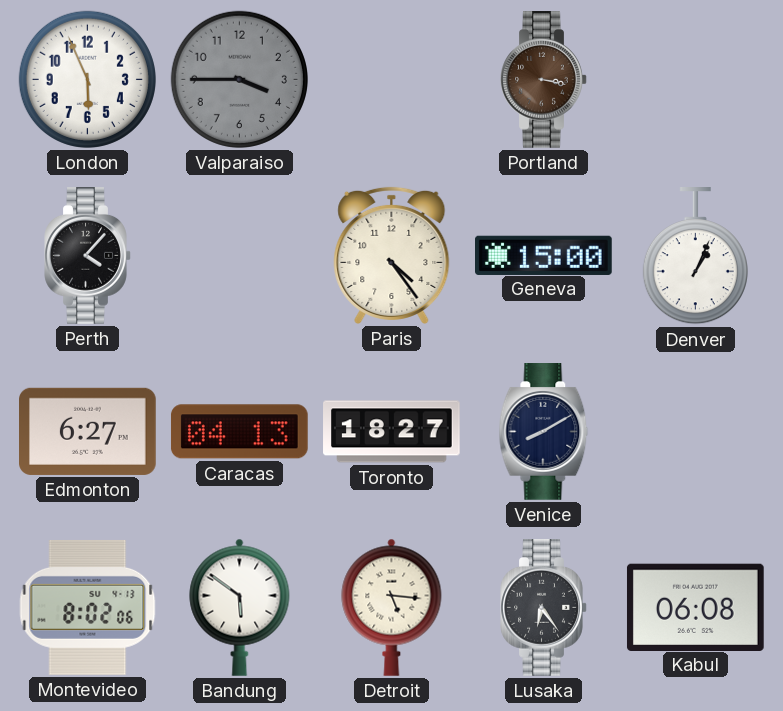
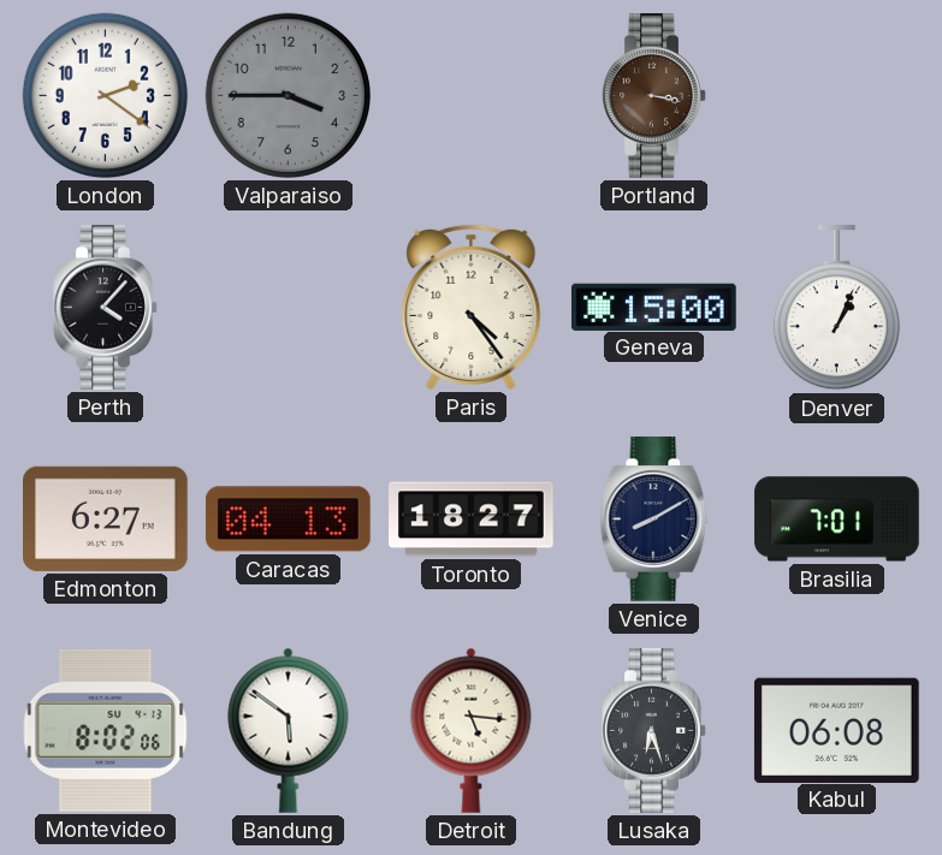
London: 5:56 -> 2:21 (105, 95)
Brasilia: none -> 7:01 (837, 519)
Lusaka: 6:24 -> 6:27 (654, 731)
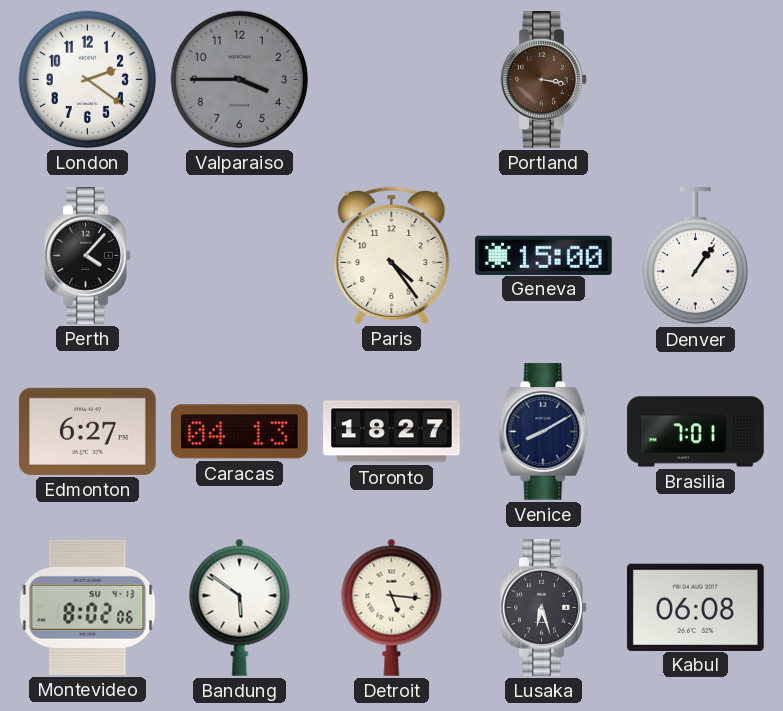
Denver: 1:04 -> 1:06 (695, 257)
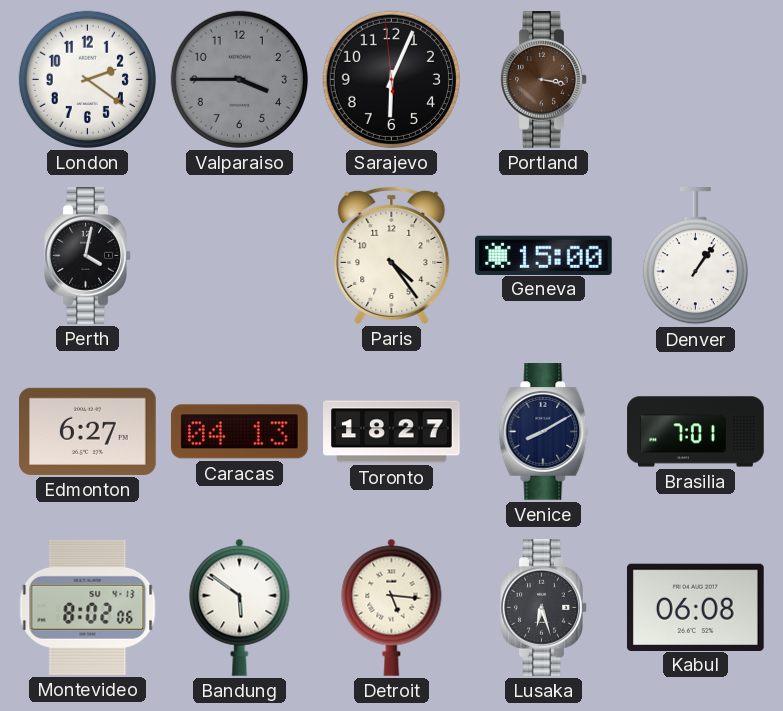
Sarajevo: none -> 6:03 (391, 79)
Perth: 4:07 -> 4:02 (88, 256)
